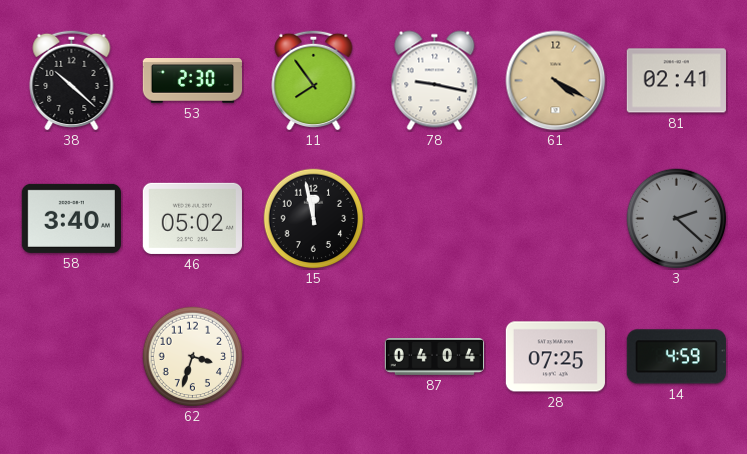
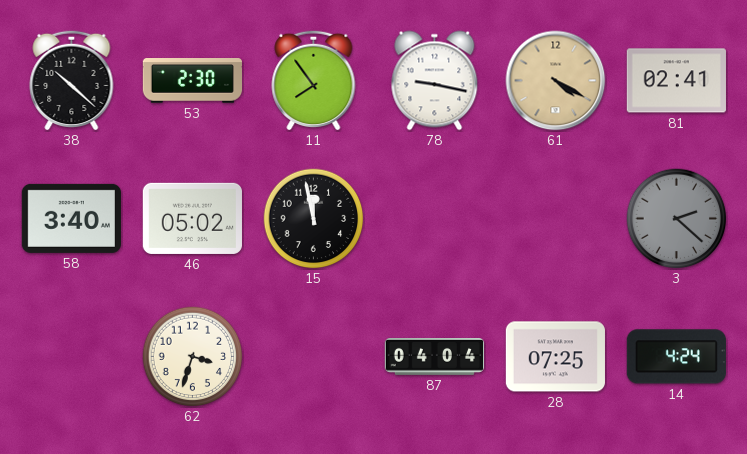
14: 4:59 -> 4:24 (676, 357)
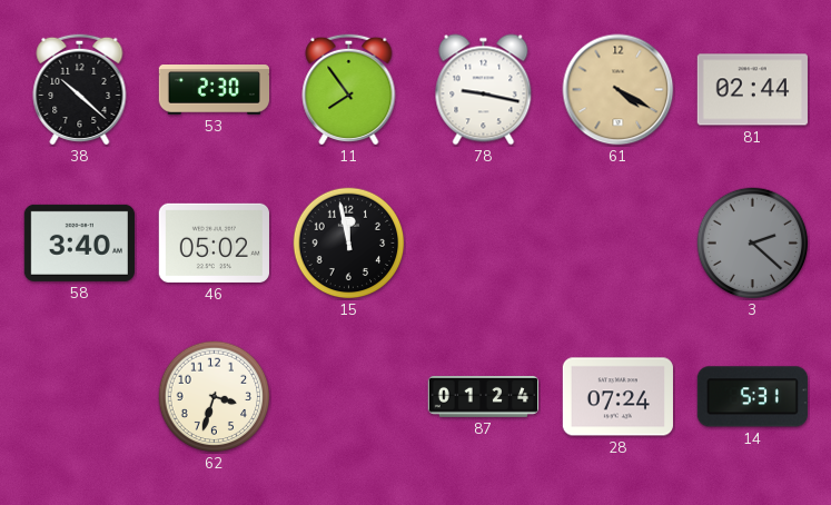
81: 02:41 -> 02:44 (752, 90)
87: 04:04 -> 01:24 (483, 397)
28: 07:25 -> 07:24 (617, 397)
14: 4:24 -> 5:31 (752, 397)
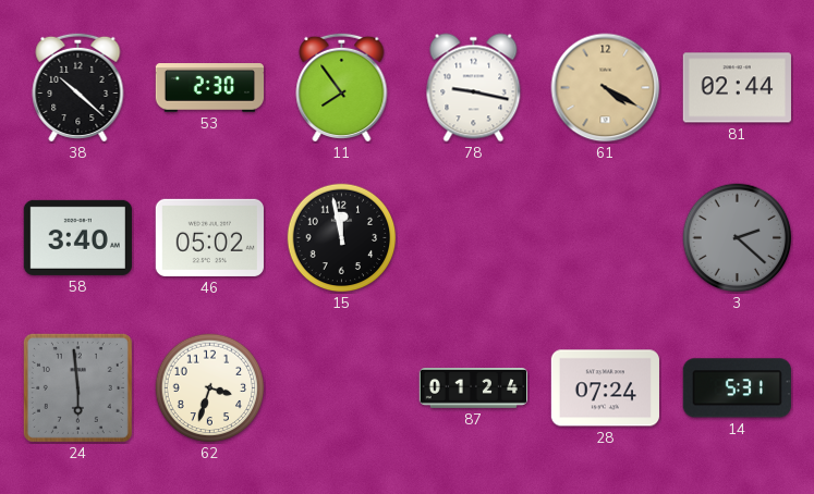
24: none -> 5:59 (77, 387)
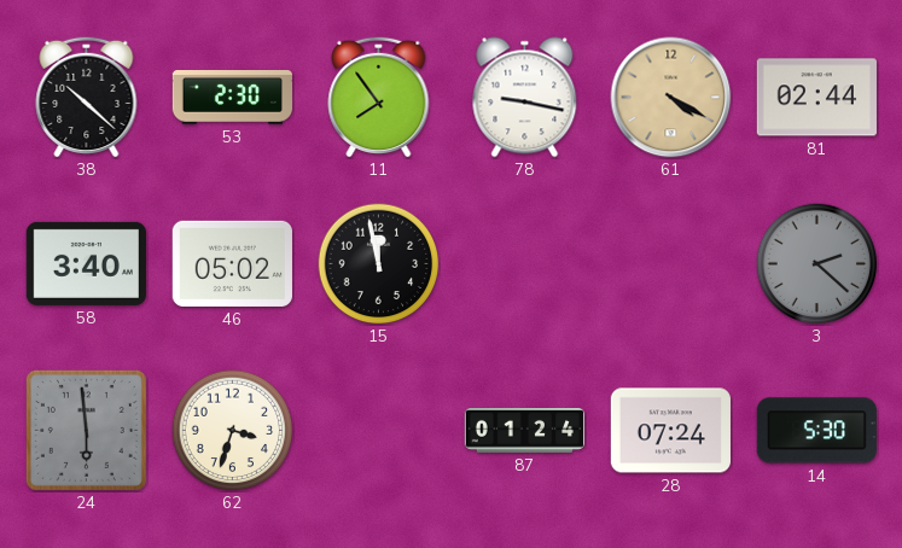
14: 5:31 -> 5:30 (816, 431)
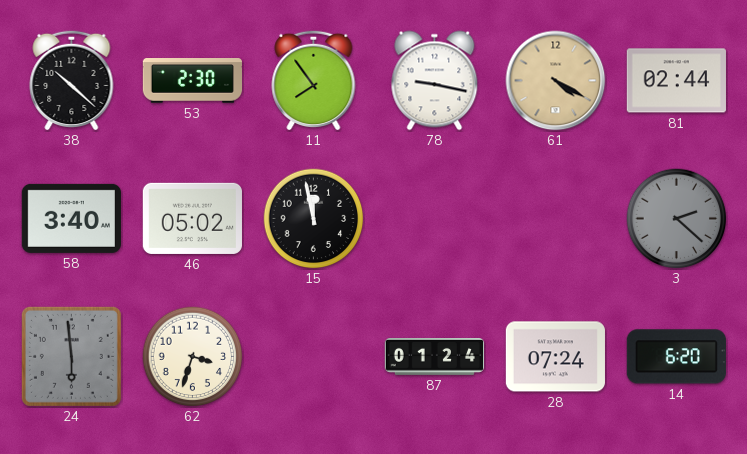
14: 5:30 -> 6:20 (676, 357)
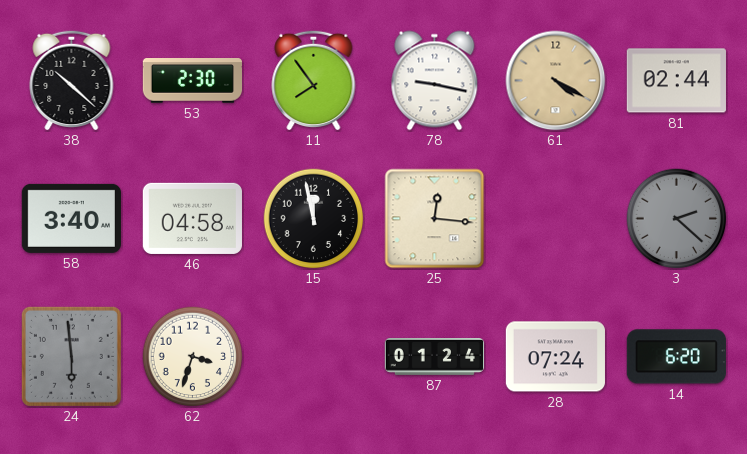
46: 05:02 -> 04:58 (192, 218)
25: none -> 12:16 (435, 219)
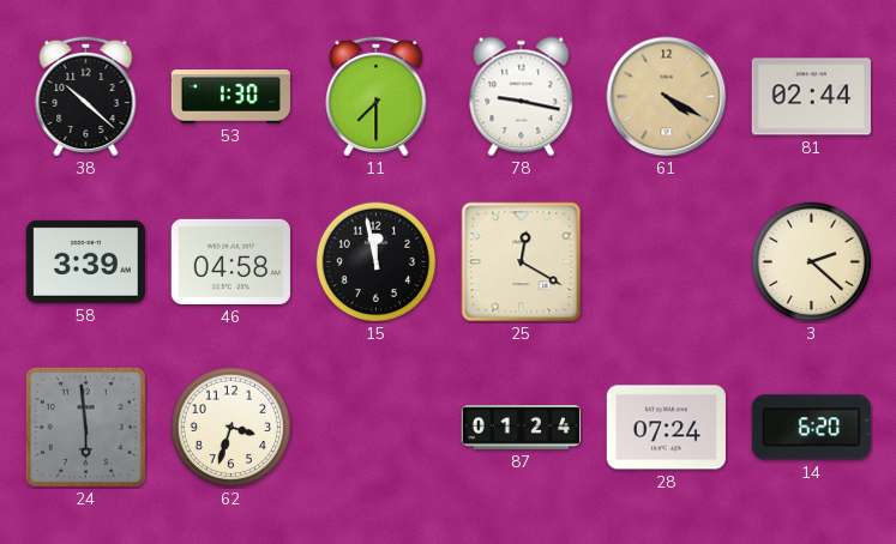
53: 2:30 -> 1:30 (230, 97)
11: 7:54 -> 7:30 (377, 96)
58: 3:40 -> 3:39 (85, 261)
25: 12:16 -> 12:20 (522, 262)
3 dial: grey -> cream (812, 262)
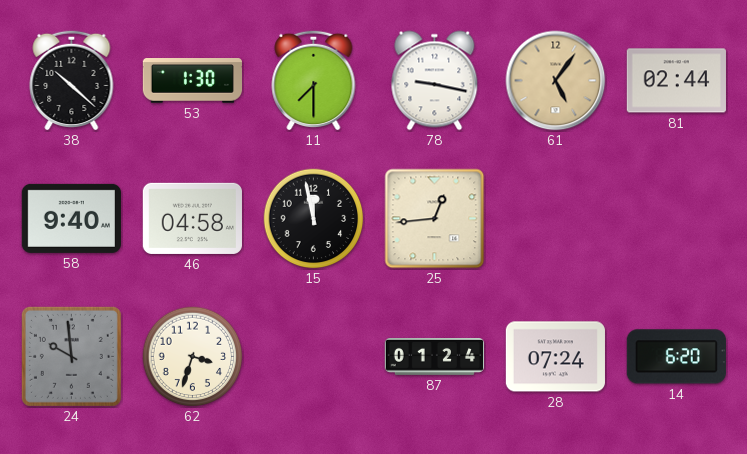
61: 4:20 -> 5:06 (556, 81)
58: 3:39 -> 9:40 (71, 218)
25: 12:20 -> 12:44 (435, 219)
3: 2:22 -> none (812, 262)
24: 5:59 -> 9:59 (71, 356)
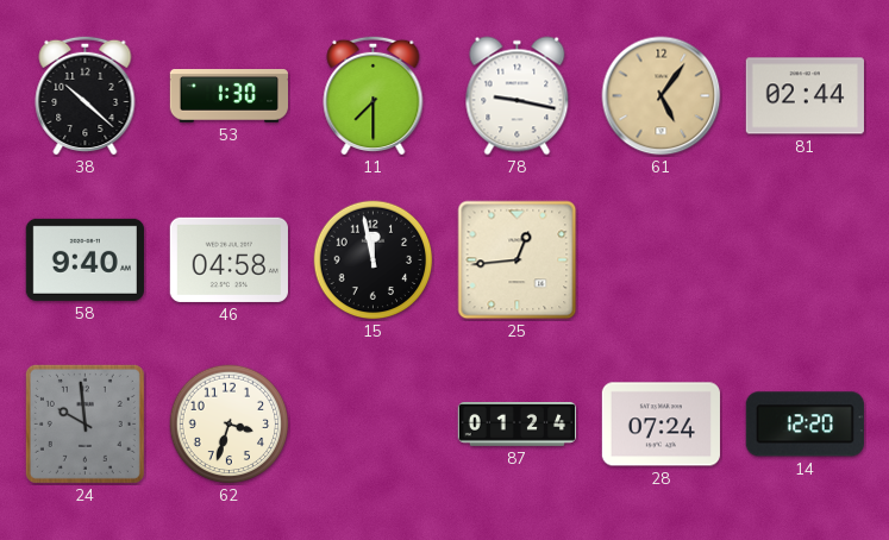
14: 6:20 -> 12:20 (805, 425)
